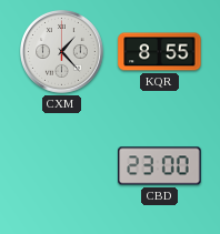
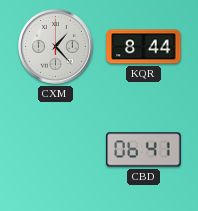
KQR: 8:55 -> 8:44 (144, 47)
CBD: 23:00 -> 06:41 (144, 150)
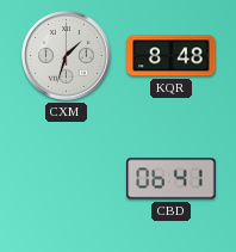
CXM: 1:23 -> 1:33 (67, 56)
KQR: 8:44 -> 8:48 (172, 56)
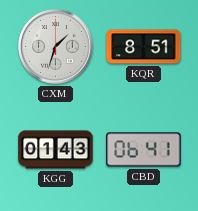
KQR: 8:48 -> 8:51 (144, 47)
KGG: none -> 01:43 (56, 150)
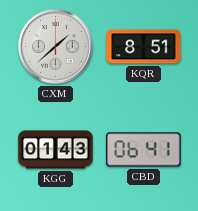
CXM: 1:33 -> 1:38 (56, 47)
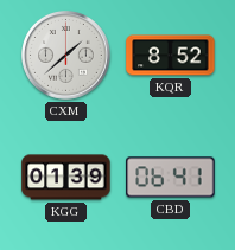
KQR: 8:51 -> 8:52 (171, 56)
KGG: 01:43 -> 01:39 (66, 178)
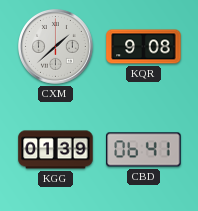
KQR: 8:52 -> 9:08 (144, 47)
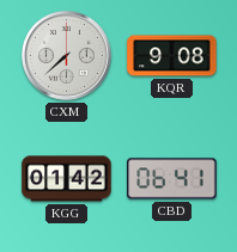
CXM: 1:38 -> 7:38 (67, 56)
KGG: 01:39 -> 01:42 (67, 179)
